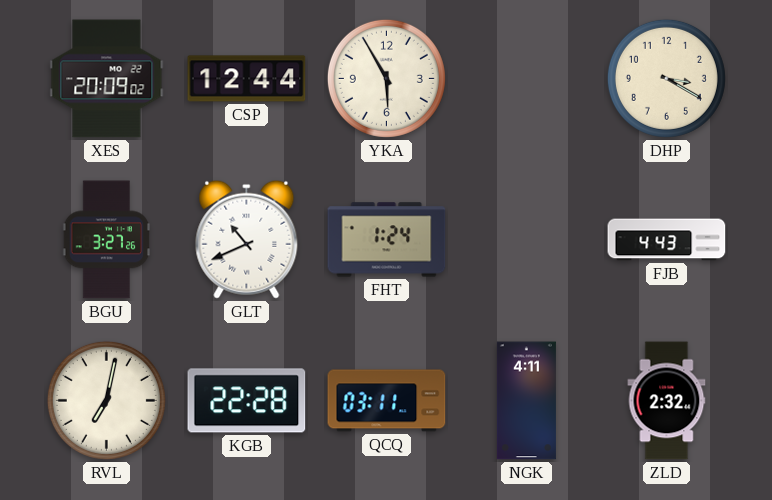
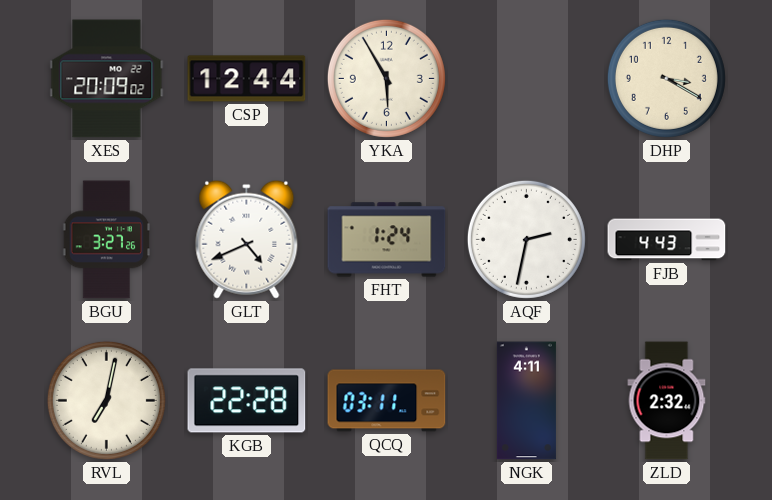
GLT: 10:41 -> 4:41 (247, 239)
AQF: none -> 2:32 (526, 239)
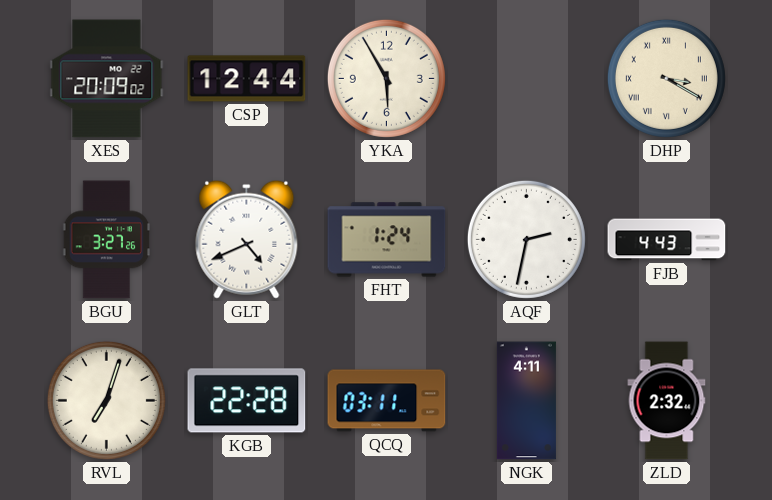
DHP numerals: Arabic -> Roman (666, 78)
RVL: 7:02 -> 7:03 (106, 400)
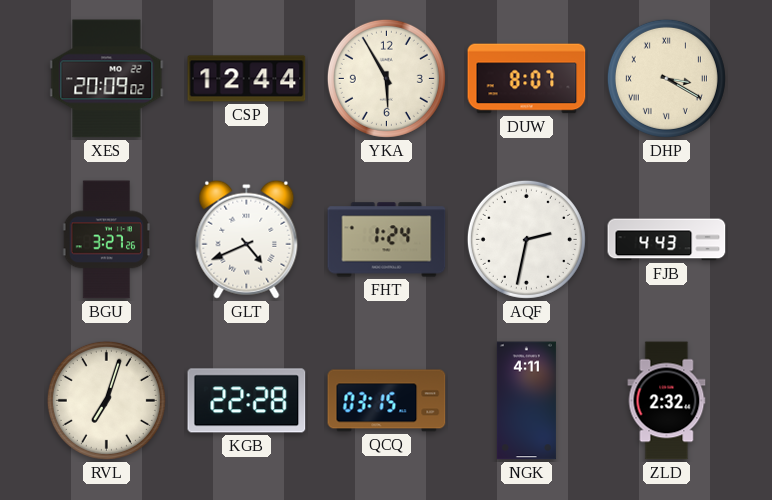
DUW: none -> 8:07 (527, 79)
QCQ: 03:11 -> 03:15 (387, 401)
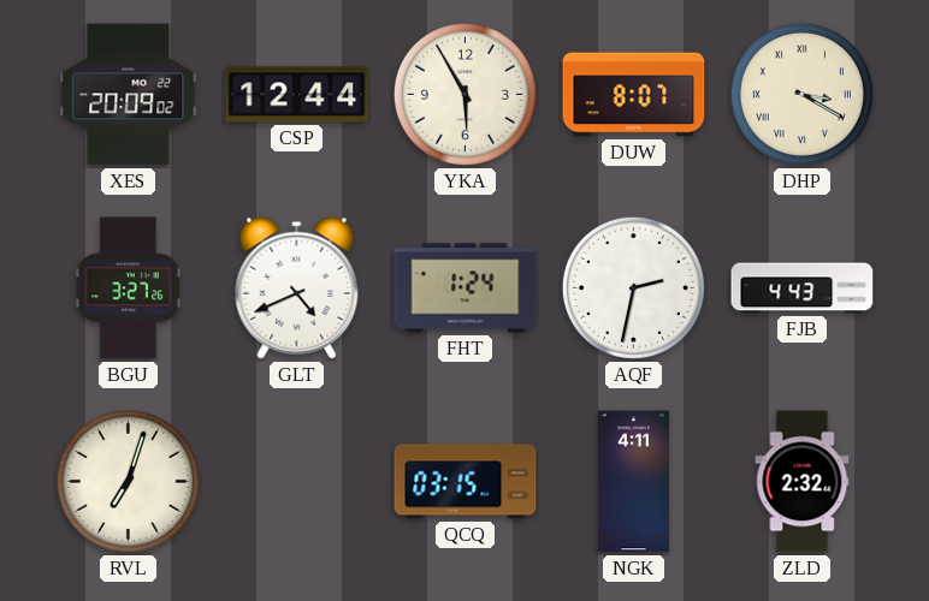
KGB: 22:28 -> none (247, 401)
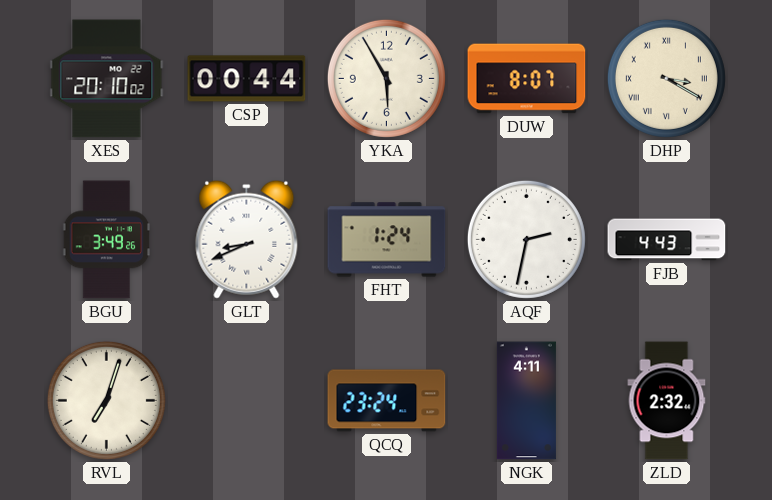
XES: 20:09 -> 20:10 (107, 79)
CSP: 12:44 -> 00:44 (247, 79)
BGU: 3:27 -> 3:49 (106, 240)
GLT: 4:41 -> 8:41 (247, 239)
QCQ: 03:15 -> 23:24 (387, 401)
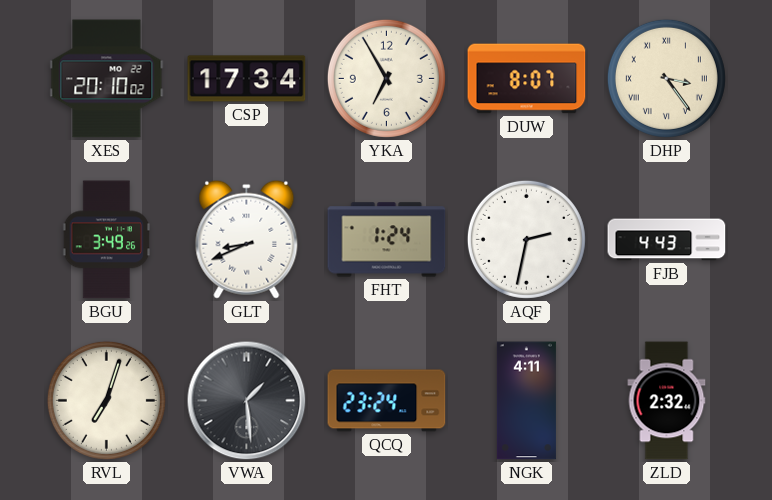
CSP: 00:44 -> 17:34 (247, 79)
YKA: 5:55 -> 6:55 (386, 78)
DHP: 3:20 -> 3:24 (666, 78)
VWA: none -> 1:29 (247, 401)
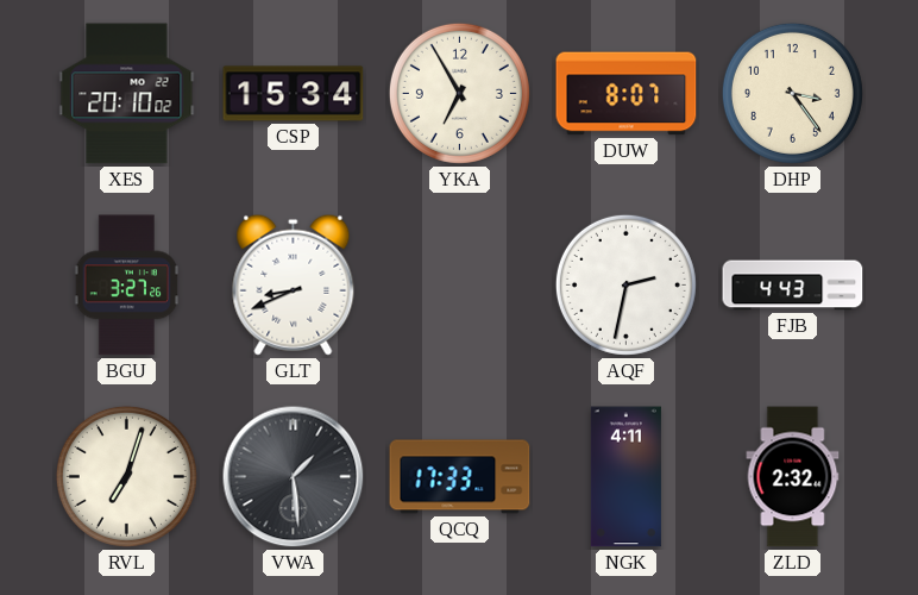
CSP: 17:34 -> 15:34 (294, 94)
DHP numerals: Roman -> Arabic (792, 93)
BGU: 3:49 -> 3:27 (126, 286)
FHT: 1:24 -> none (387, 240)
QCQ: 23:24 -> 17:33 (460, 477)
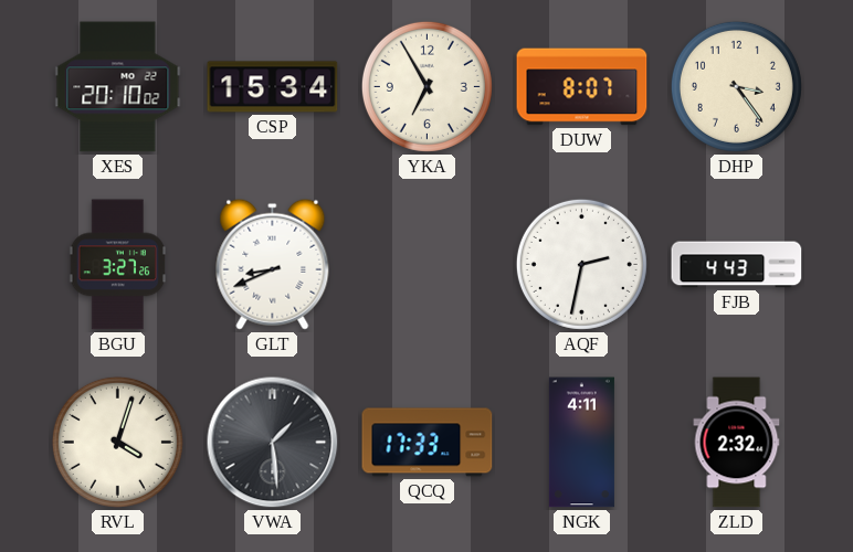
RVL: 7:03 -> 4:03 (117, 442)
